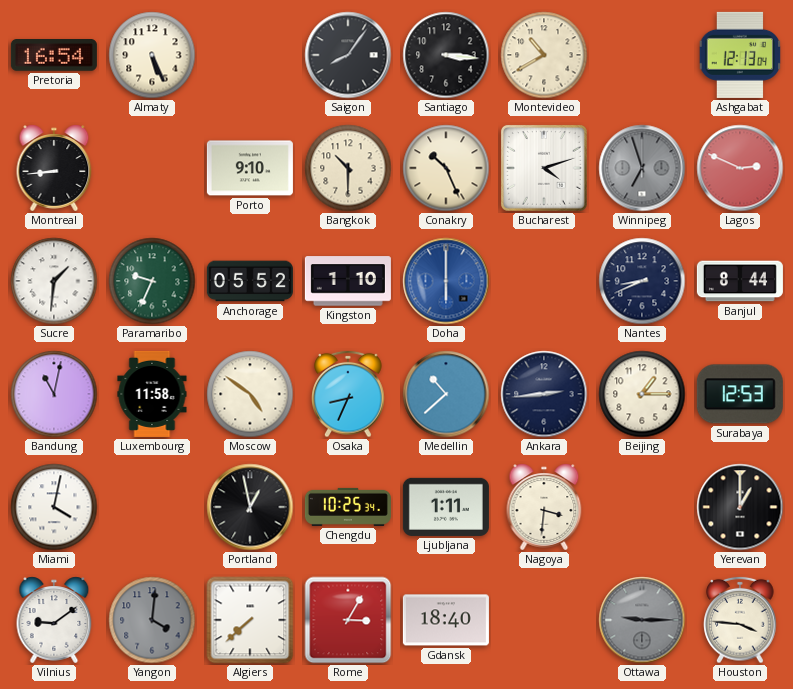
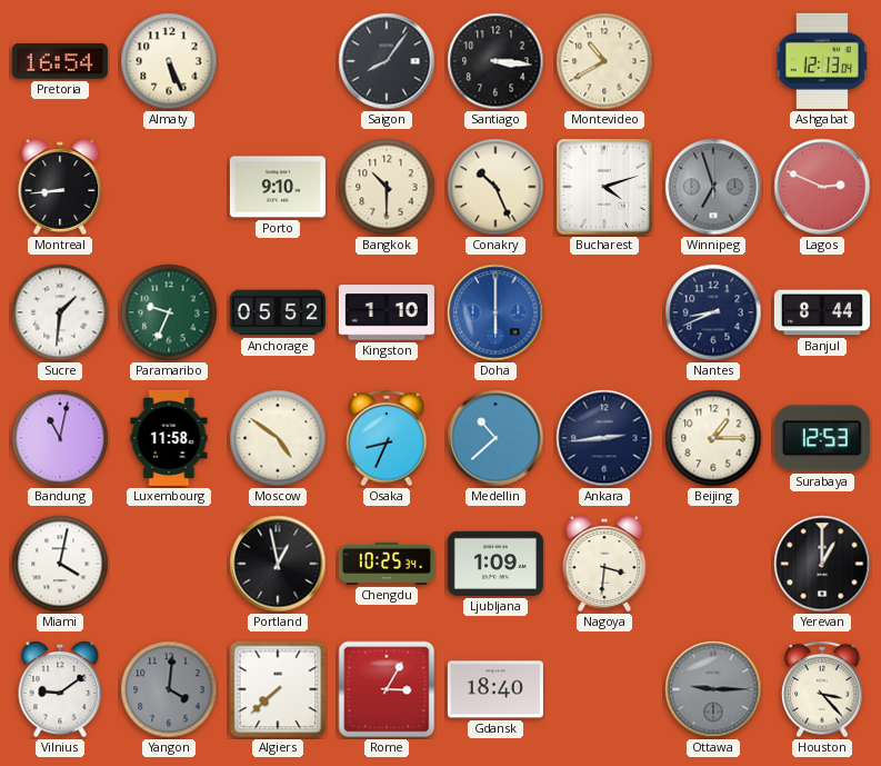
Ljubljana: 1:11 -> 1:09 (495, 564)
Houston: 3:46 -> 3:23 (822, 689)
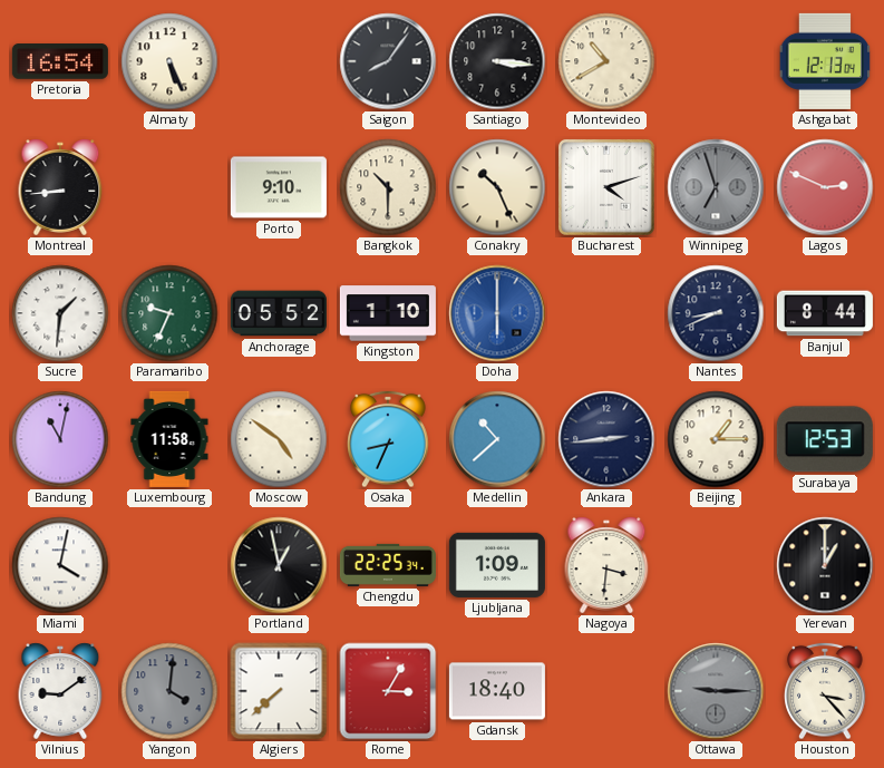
Chengdu: 10:25 -> 22:25 (388, 565)
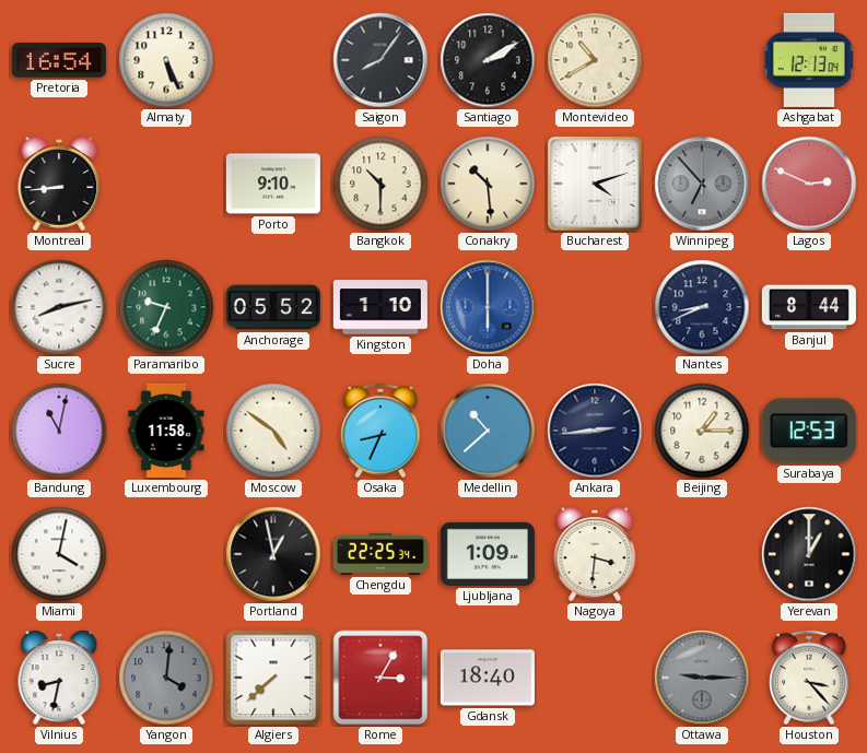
Santiago: 3:16 -> 2:10 (488, 60)
Conakry: 10:26 -> 10:29 (488, 184)
Winnipeg: 6:57 -> 6:53 (702, 184)
Sucre: 1:31 -> 8:13 (59, 307)
Vilnius: 9:09 -> 8:32 (59, 678)
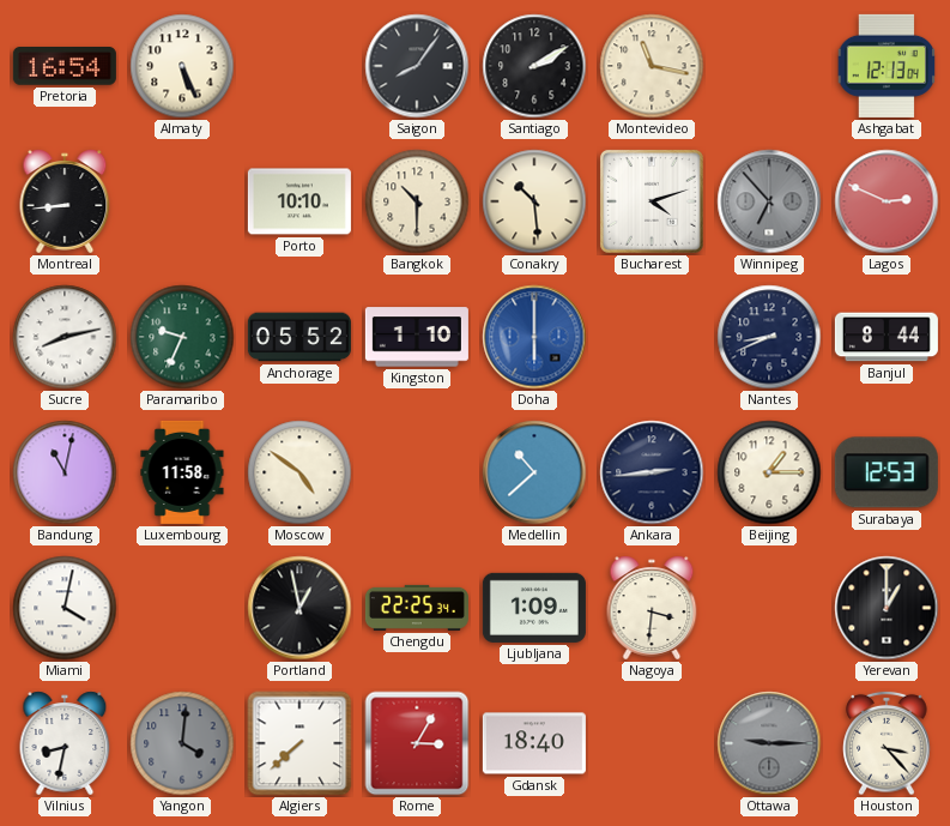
Montevideo: 10:40 -> 11:17 (652, 66)
Porto: 9:10 -> 10:10 (299, 201)
Osaka: 8:34 -> none (380, 431)
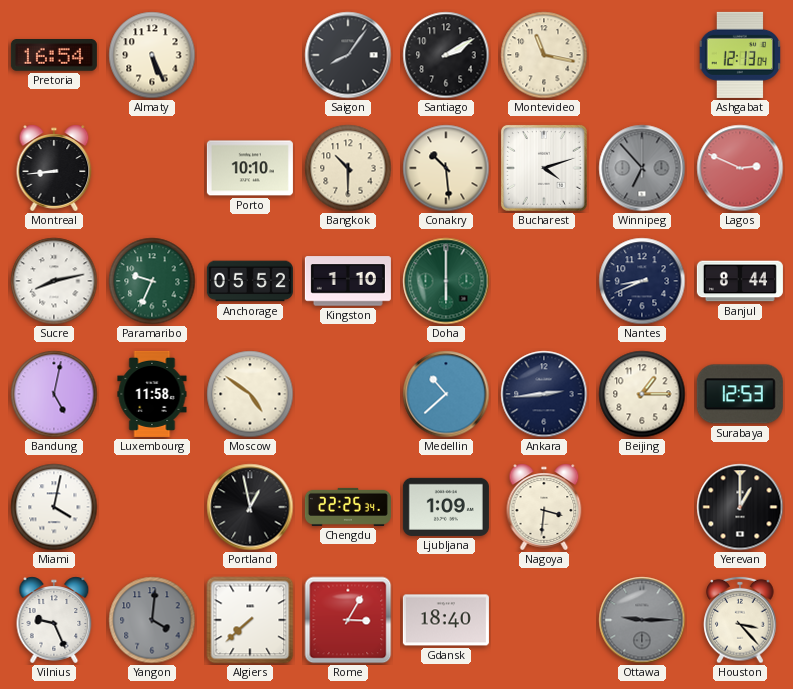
Doha dial: blue -> green (446, 281)
Bandung: 11:02 -> 5:02 (54, 394)
Vilnius: 8:32 -> 9:26 (54, 620)
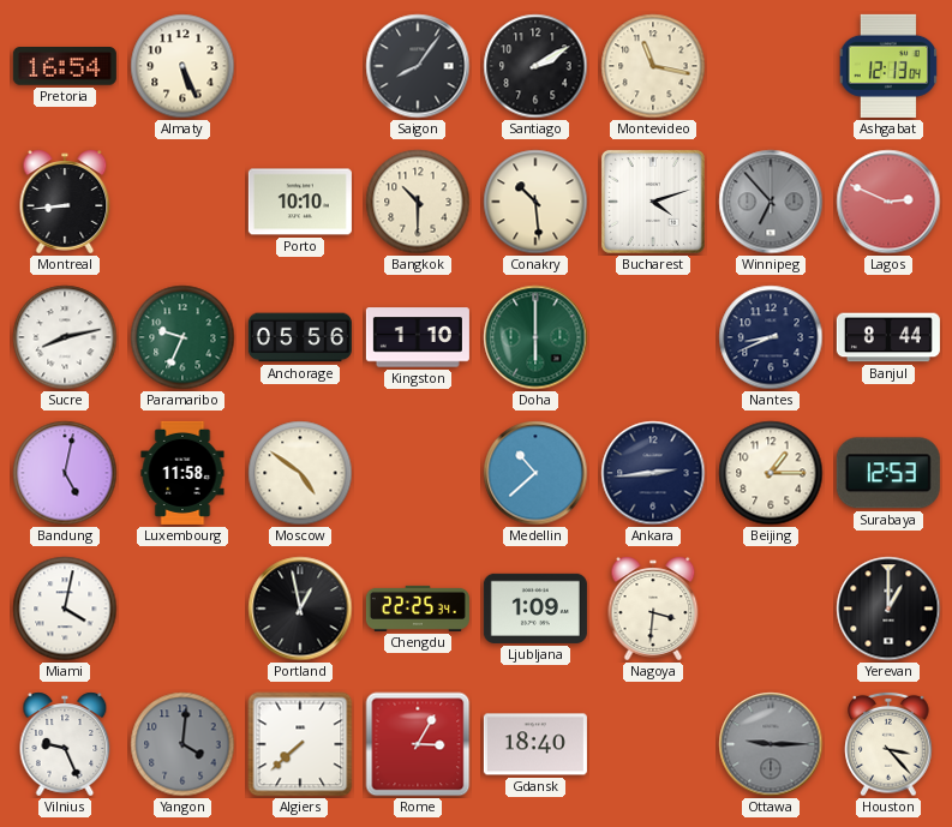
Anchorage: 05:52 -> 05:56 (300, 337)
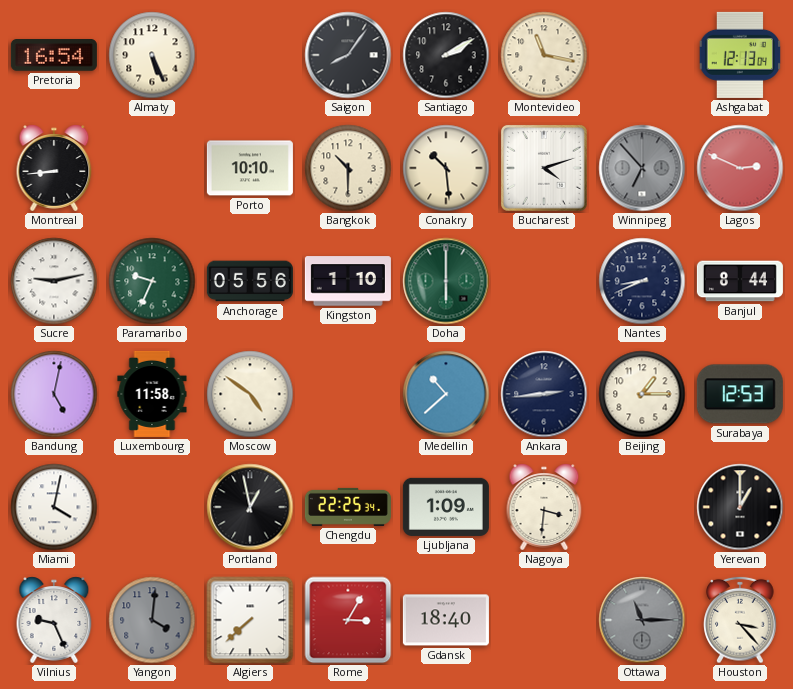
Sucre: 8:13 -> 9:13 (54, 281)
Ottawa: 9:15 -> 11:15 (642, 620)
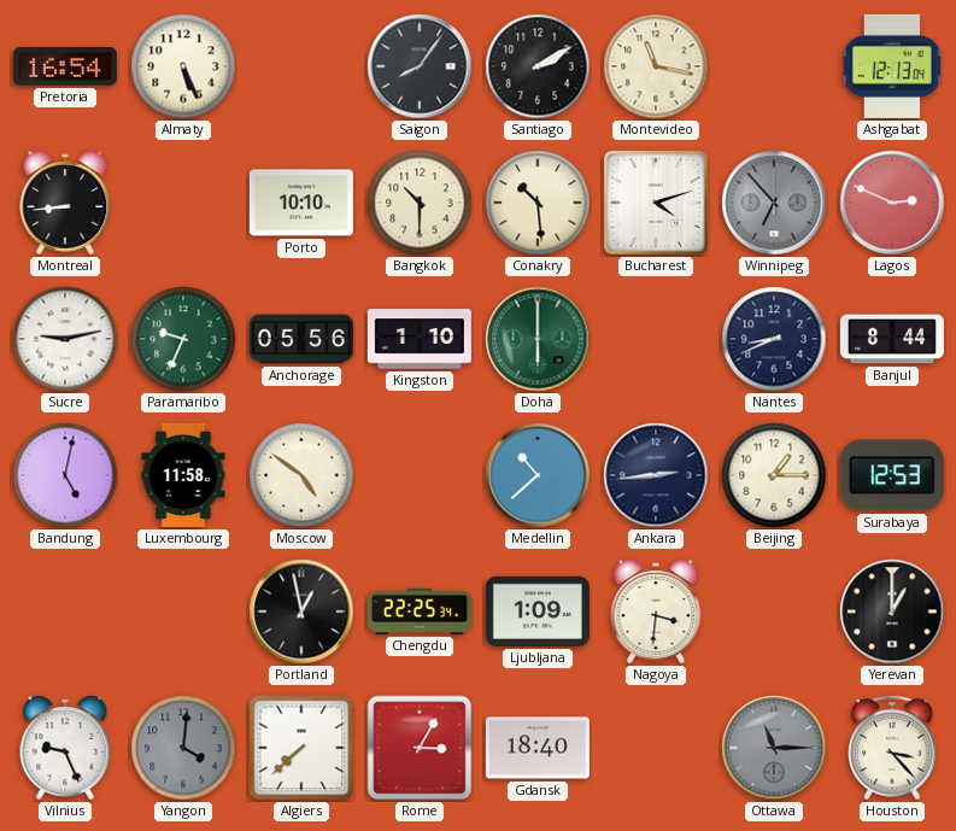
Miami: 4:02 -> none (54, 507)
